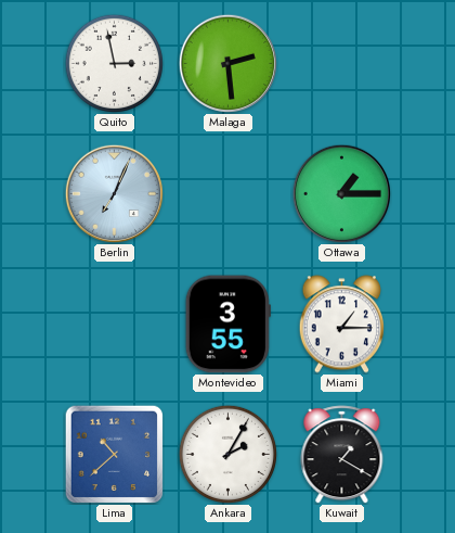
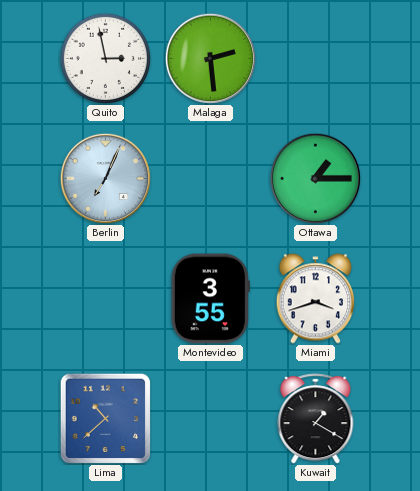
Miami: 1:15 -> 3:42 (315, 299)
Ankara: 2:05 -> none (227, 454)
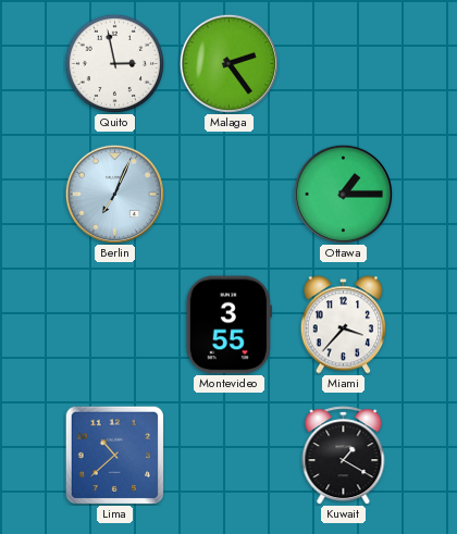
Malaga: 2:29 -> 2:24 (228, 63)
Miami: 3:42 -> 3:37 (343, 325)
